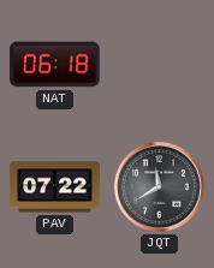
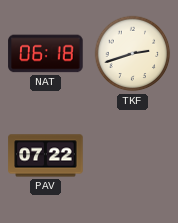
TKF: none -> 2:42 (133, 54)
JQT: 11:40 -> none (159, 186)
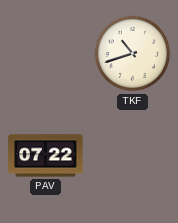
NAT: 06:18 -> none (46, 54)
TKF: 2:42 -> 10:42 (133, 54)
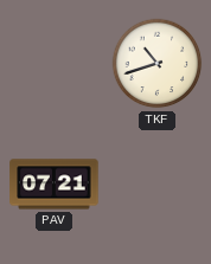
PAV: 07:22 -> 07:21 (55, 185)
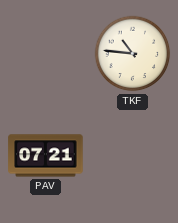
TKF: 10:42 -> 10:46 (133, 54)
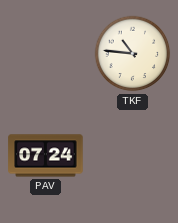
PAV: 07:21 -> 07:24 (46, 156)
